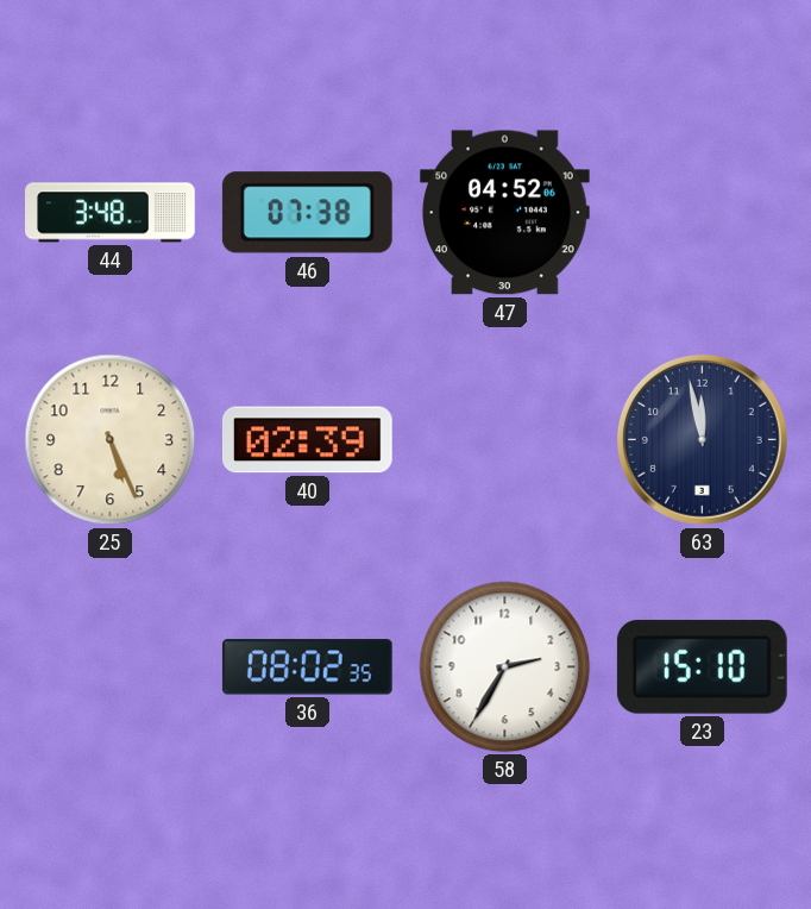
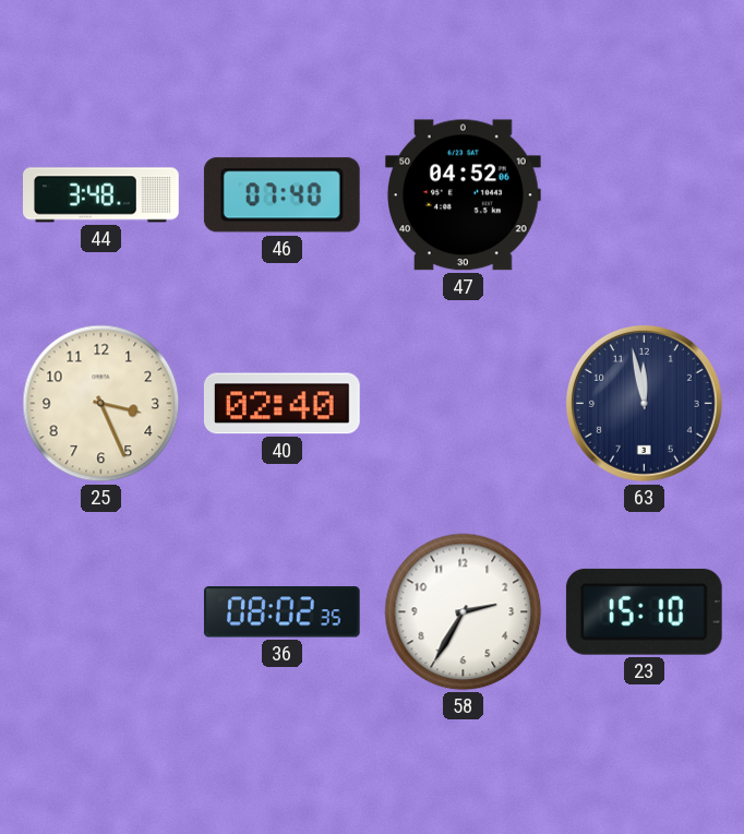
46: 07:38 -> 07:40 (281, 195)
25: 5:26 -> 3:26 (101, 404)
40: 02:39 -> 02:40 (281, 404)
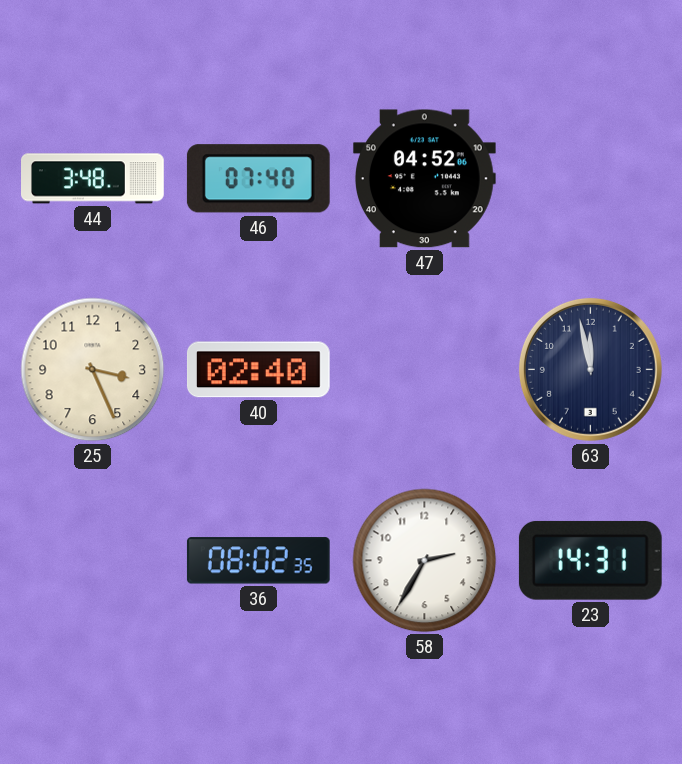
23: 15:10 -> 14:31 (590, 560)
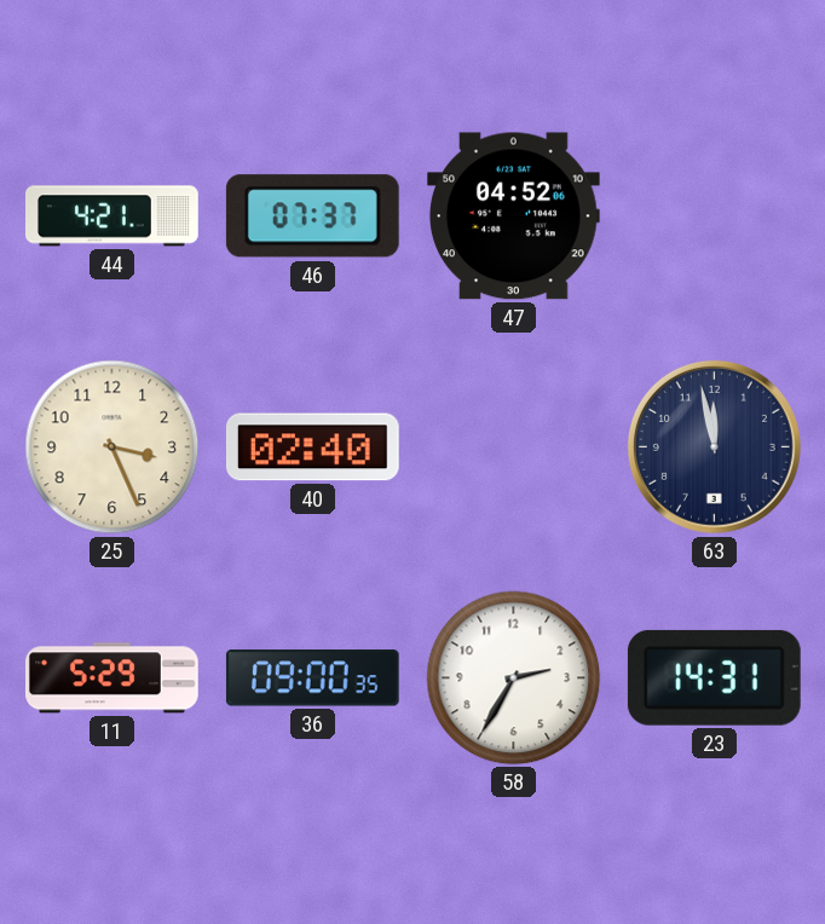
44: 3:48 -> 4:21 (112, 216)
46: 07:40 -> 07:37 (312, 216)
11: none -> 5:29 (112, 678)
36: 08:02 -> 09:00 (312, 678)
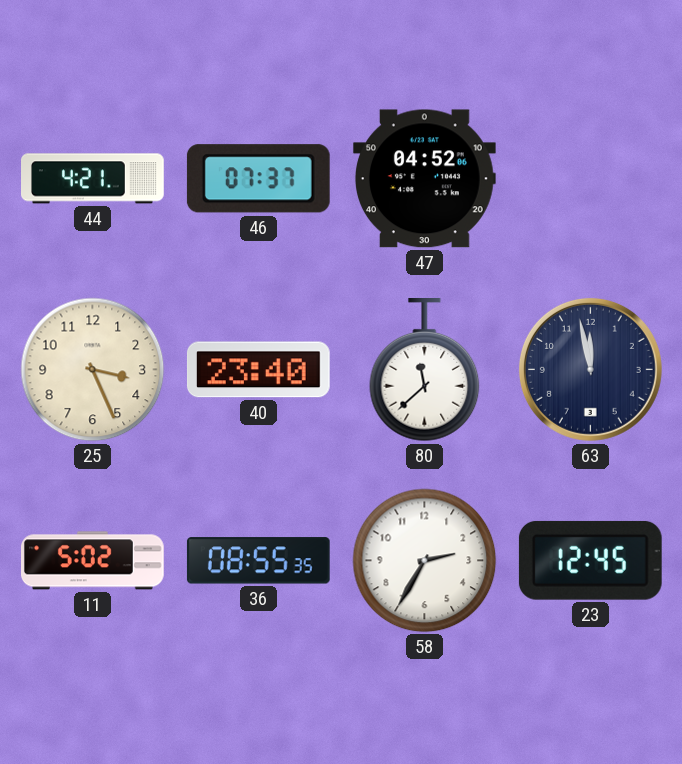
40: 02:40 -> 23:40 (258, 370)
80: none -> 11:38 (425, 371)
11: 5:29 -> 5:02 (93, 561)
36: 09:00 -> 08:55 (258, 561)
23: 14:31 -> 12:45 (590, 560)
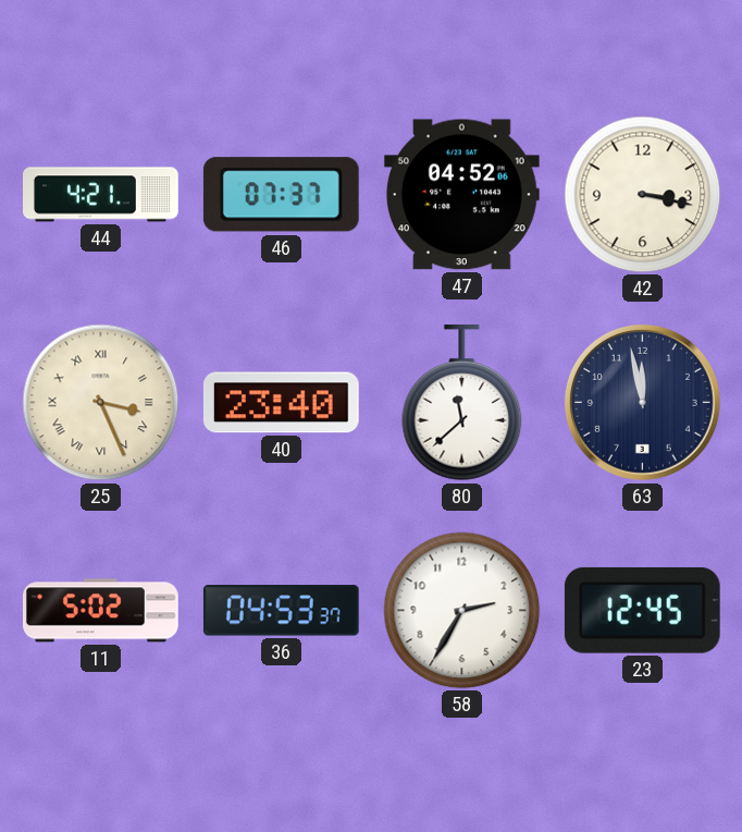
42: none -> 3:17 (643, 195)
25 numerals: Arabic -> Roman (101, 403)
36: 08:55 -> 04:53 (281, 611)
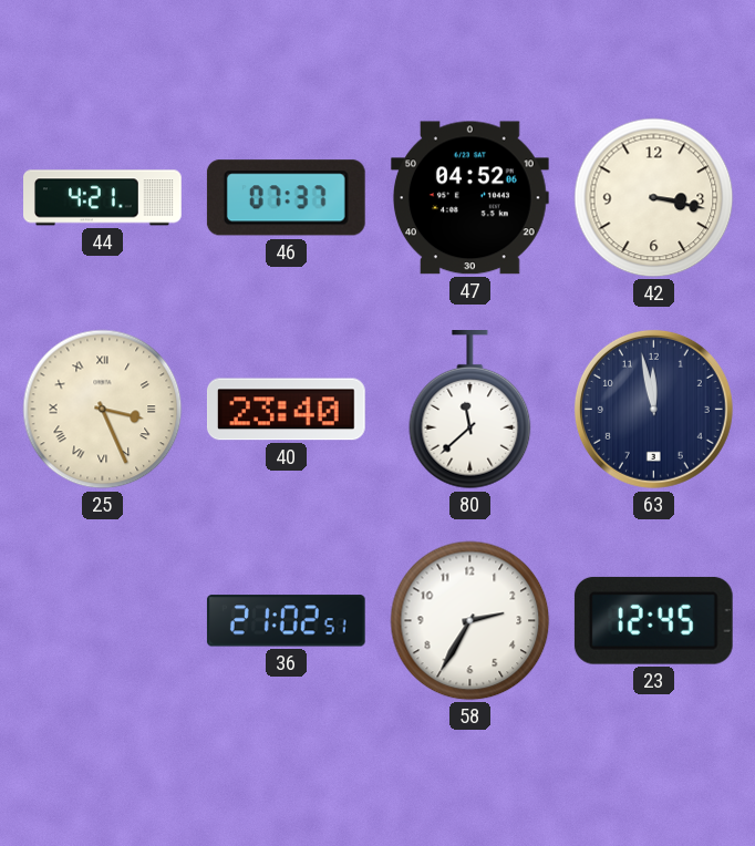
11: 5:02 -> none (101, 611)
36: 04:53 -> 21:02 (286, 621)
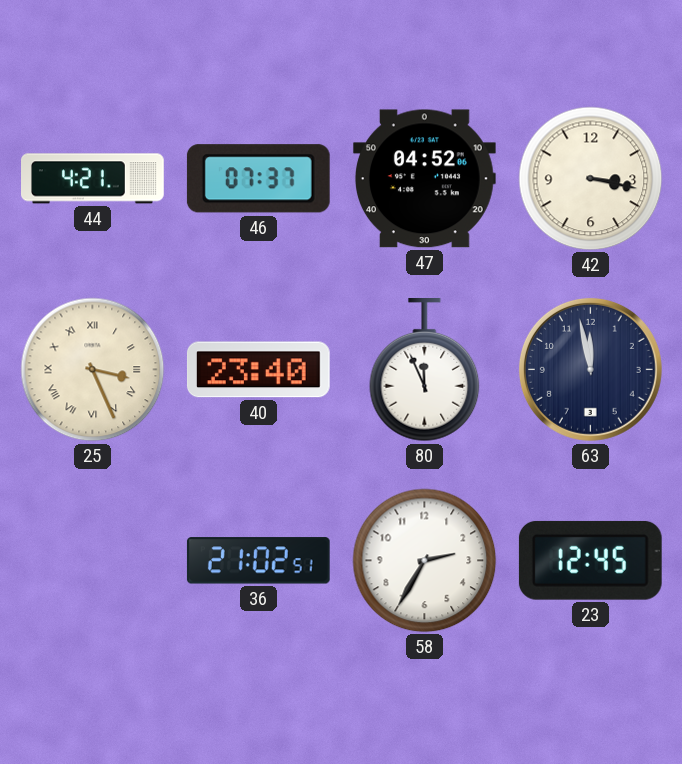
80: 11:38 -> 11:56 (425, 371)
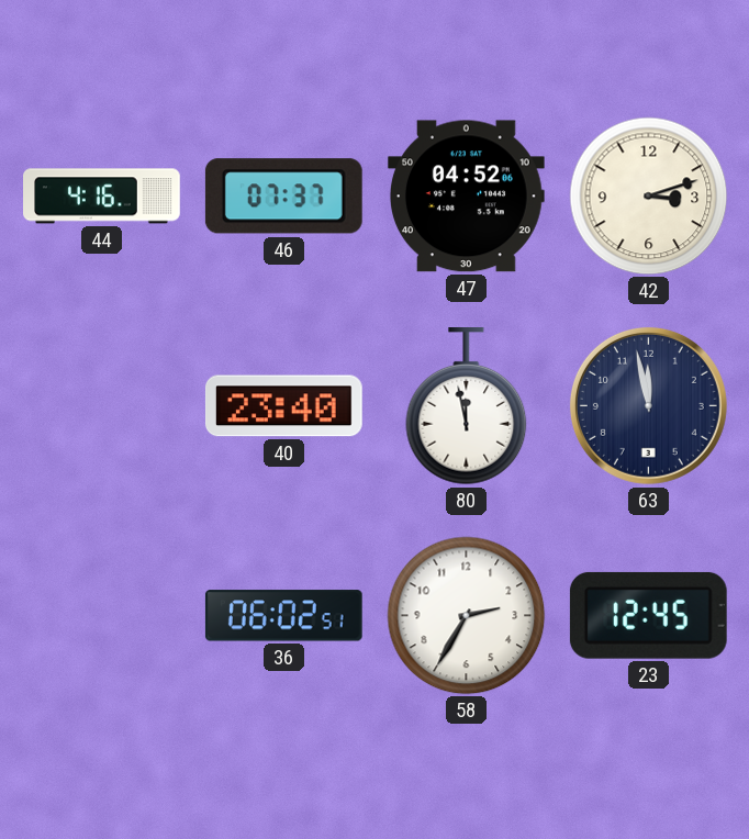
44: 4:21 -> 4:16 (102, 197)
42: 3:17 -> 3:12 (649, 197)
25: 3:26 -> none (93, 370)
80: 11:56 -> 11:58 (467, 407)
36: 21:02 -> 06:02 (283, 616)
